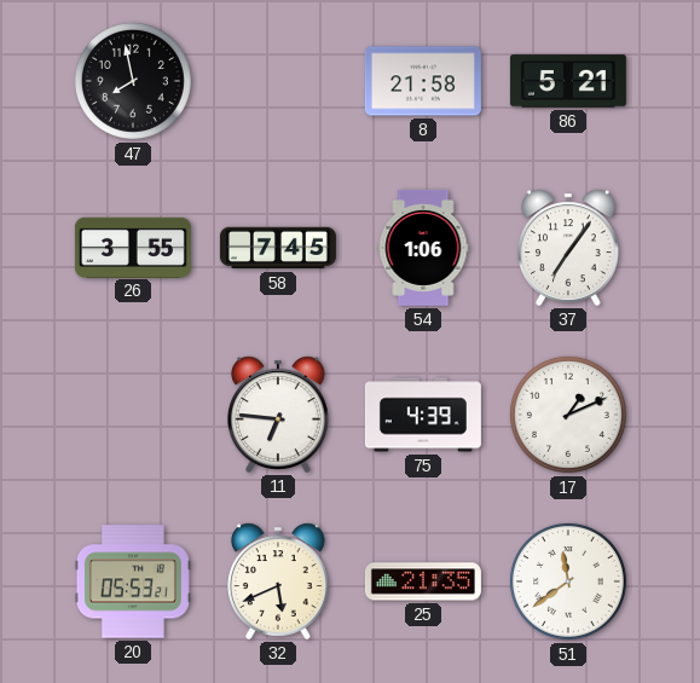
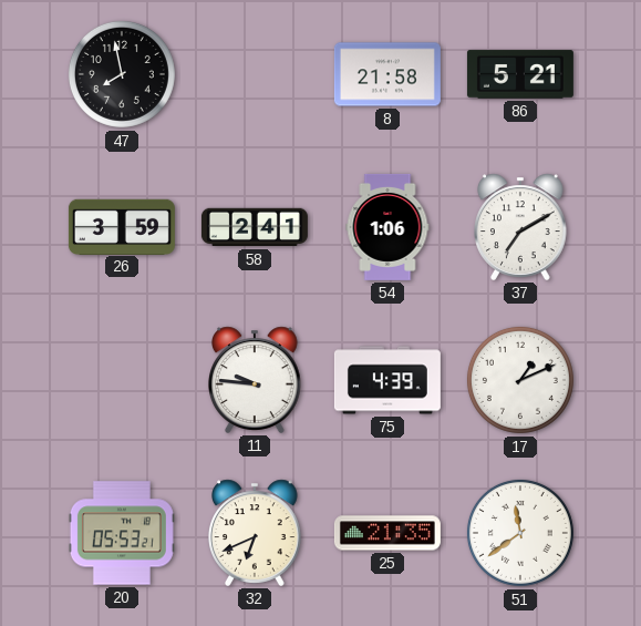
26: 3:55 -> 3:59 (122, 226)
58: 7:45 -> 2:41 (255, 227)
37: 7:06 -> 7:10 (521, 227)
11: 6:46 -> 9:46 (256, 380)
32: 5:41 -> 6:41 (256, 533)
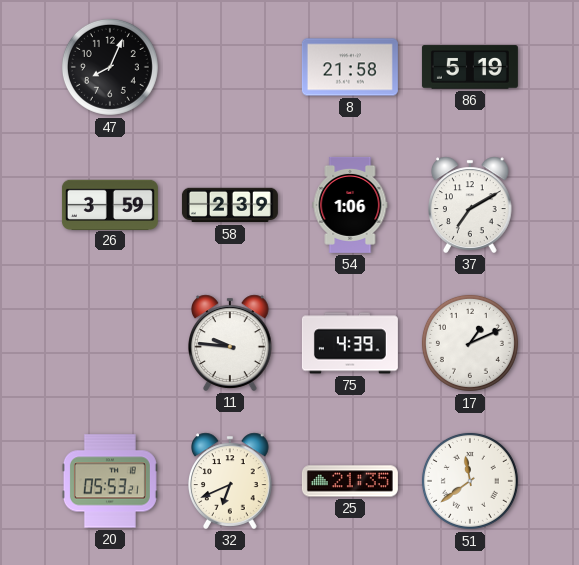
47: 7:58 -> 8:04 (110, 67)
86: 5:21 -> 5:19 (470, 67)
58: 2:41 -> 2:39 (230, 205)
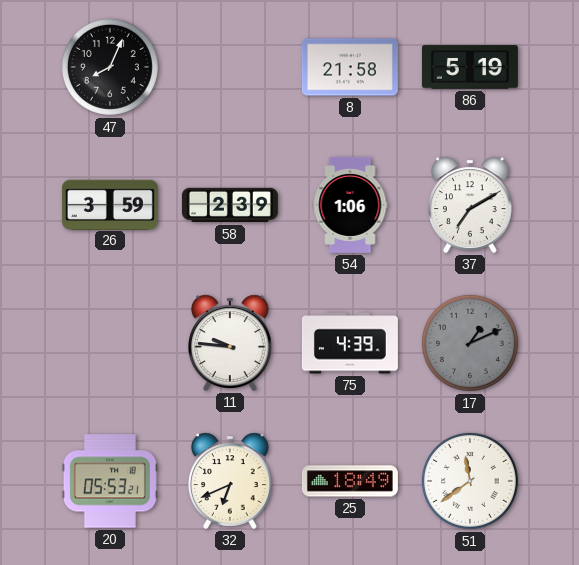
17 dial: white -> grey (470, 343)
25: 21:35 -> 18:49 (350, 481)
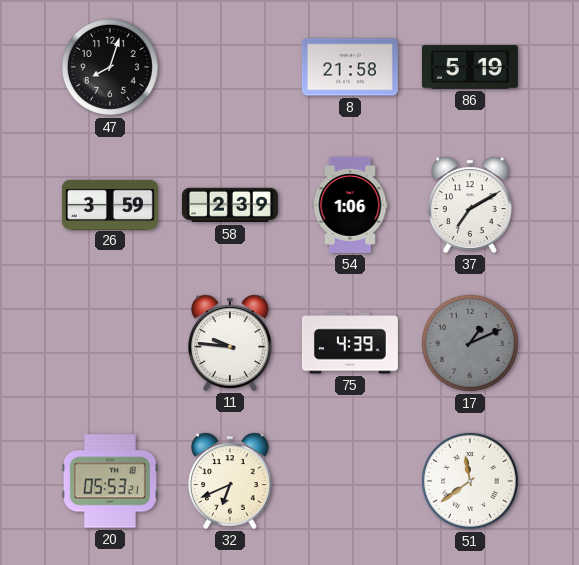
47: 8:04 -> 8:03 (110, 67)
25: 18:49 -> none (350, 481)
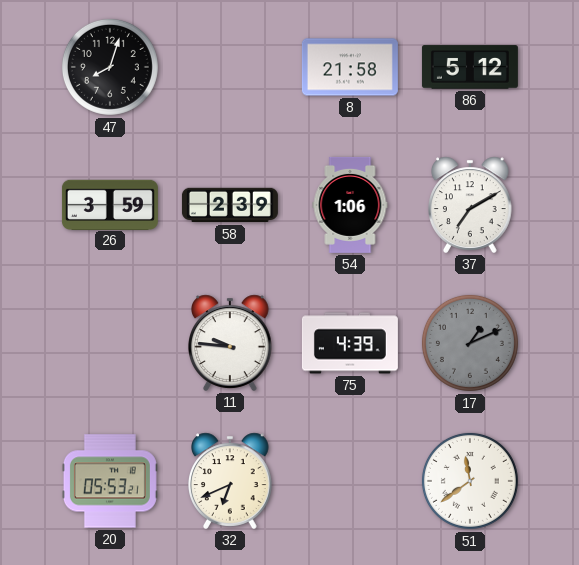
86: 5:19 -> 5:12 (470, 67)
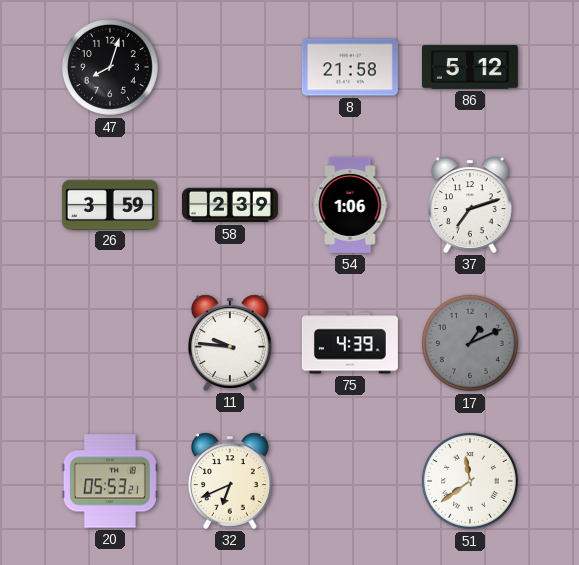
37: 7:10 -> 7:12 (471, 205)
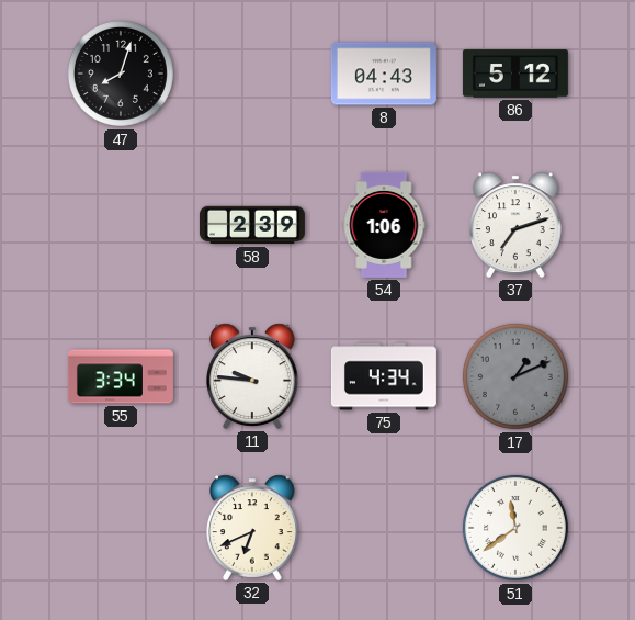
8: 21:58 -> 04:43 (384, 74)
26: 3:59 -> none (110, 204)
55: none -> 3:34 (121, 376)
75: 4:39 -> 4:34 (384, 376)
20: 05:53 -> none (110, 481)
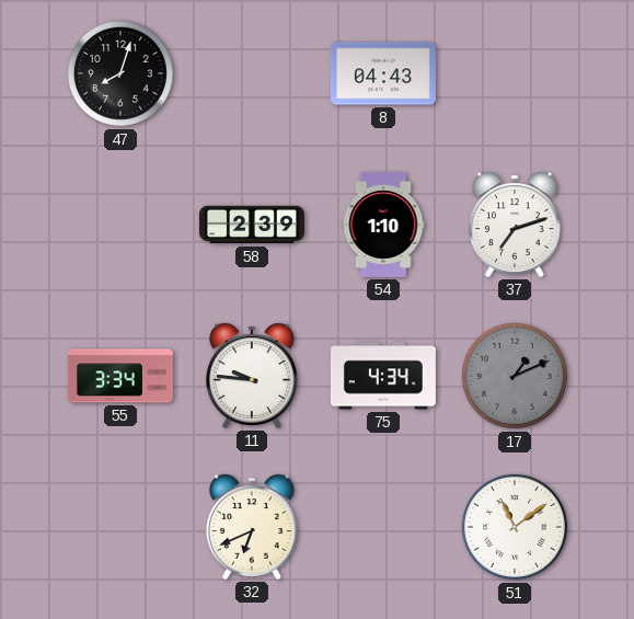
86: 5:12 -> none (515, 74)
54: 1:06 -> 1:10 (383, 225)
51: 11:39 -> 11:09 (515, 527)
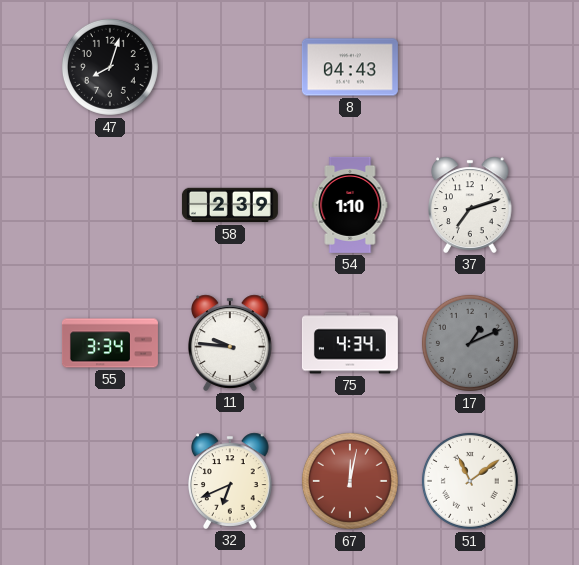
67: none -> 12:02 (350, 481)
